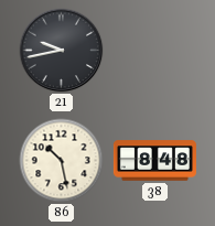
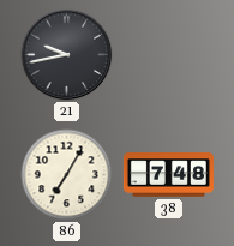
86: 10:28 -> 7:05 (67, 175)
38: 8:48 -> 7:48 (168, 175)
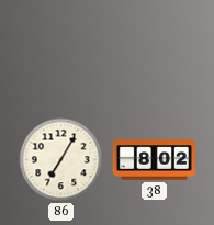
21: 9:43 -> none (67, 55)
38: 7:48 -> 8:02 (154, 160)
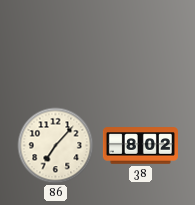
86: 7:05 -> 7:07 (56, 146)
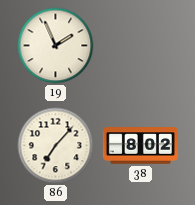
19: none -> 1:56 (56, 46)
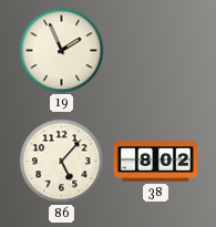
86: 7:07 -> 5:07 (62, 162)
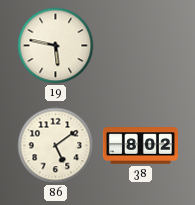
19: 1:56 -> 5:47 (56, 46)
86: 5:07 -> 5:09 (56, 146)
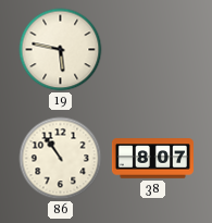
86: 5:09 -> 10:54 (61, 159)
38: 8:02 -> 8:07 (152, 159)
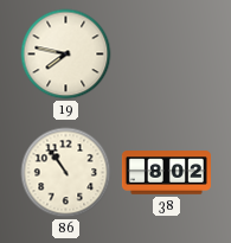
19: 5:47 -> 7:47 (66, 55)
38: 8:07 -> 8:02 (166, 173)
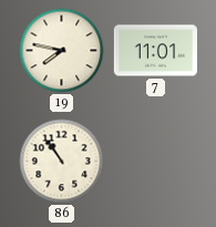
7: none -> 11:01 (155, 51)
38: 8:02 -> none (166, 173)
